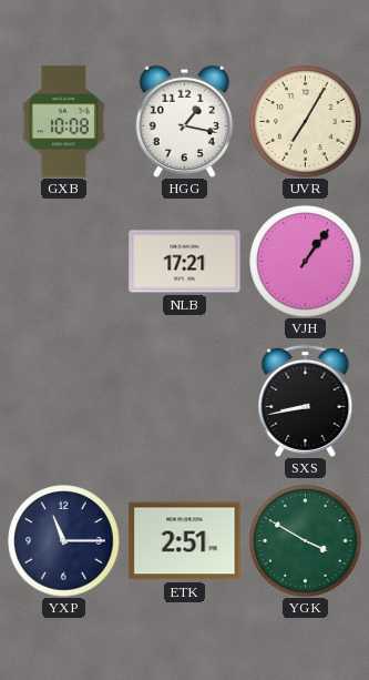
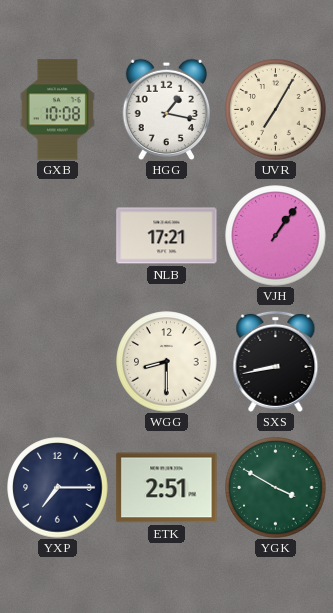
WGG: none -> 8:30 (167, 362)
YXP: 11:15 -> 7:15 (58, 488)
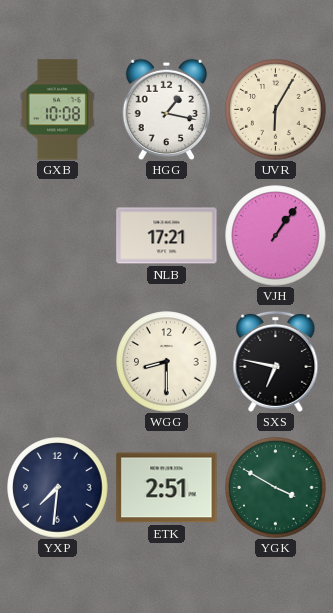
UVR: 7:05 -> 6:05 (276, 110)
SXS: 8:43 -> 6:47 (276, 361)
YXP: 7:15 -> 7:31 (58, 488)
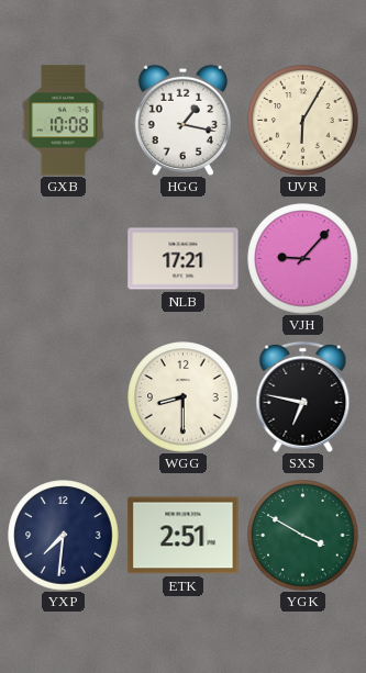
VJH: 1:06 -> 9:07 (303, 259)
